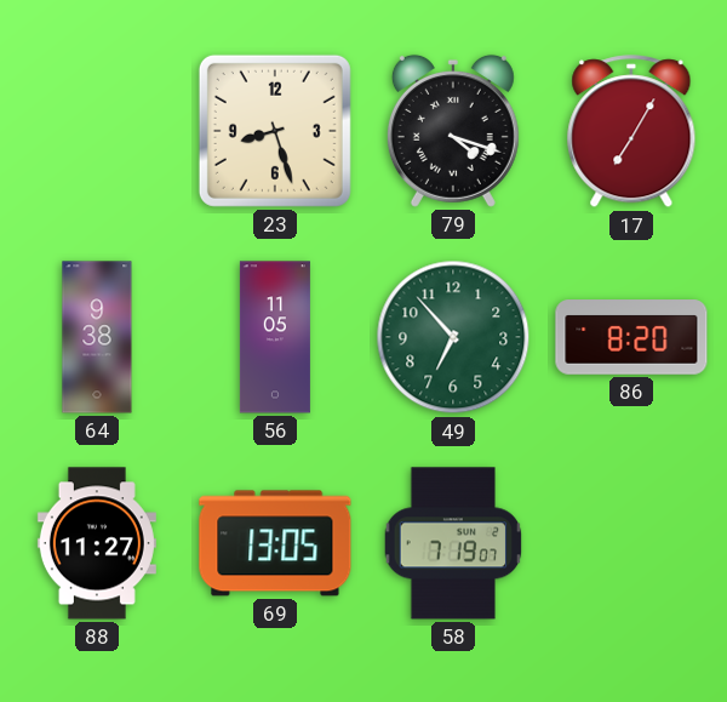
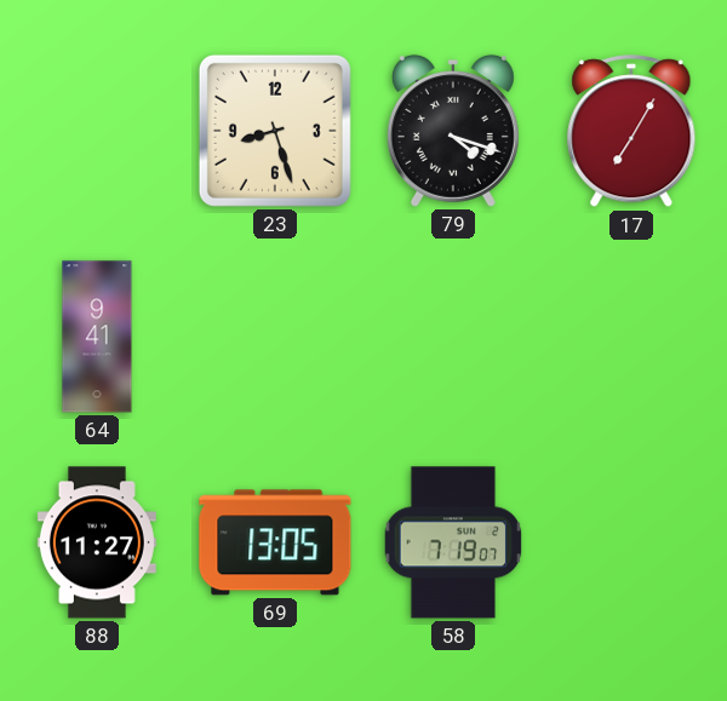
64: 9:38 -> 9:41 (97, 337)
56: 11:05 -> none (275, 337)
49: 6:53 -> none (453, 337)
86: 8:20 -> none (631, 337)
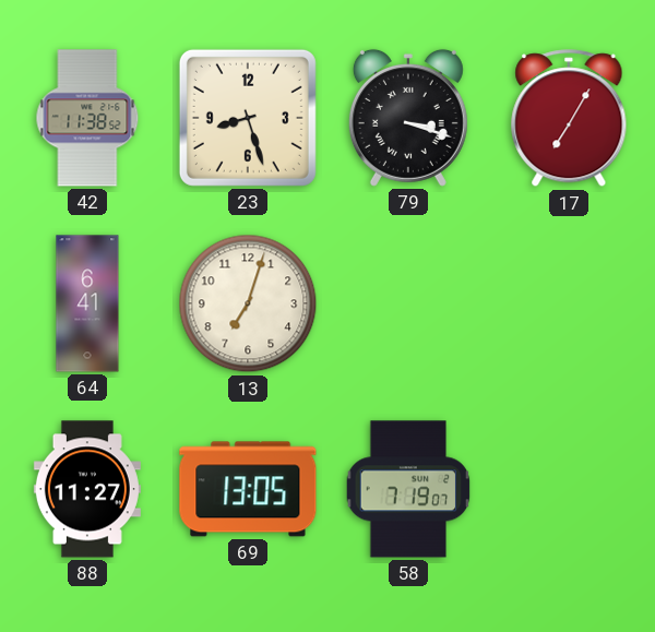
42: none -> 11:38 (87, 118)
79: 4:18 -> 3:18 (408, 118)
64: 9:41 -> 6:41 (87, 303)
13: none -> 7:03 (248, 303)
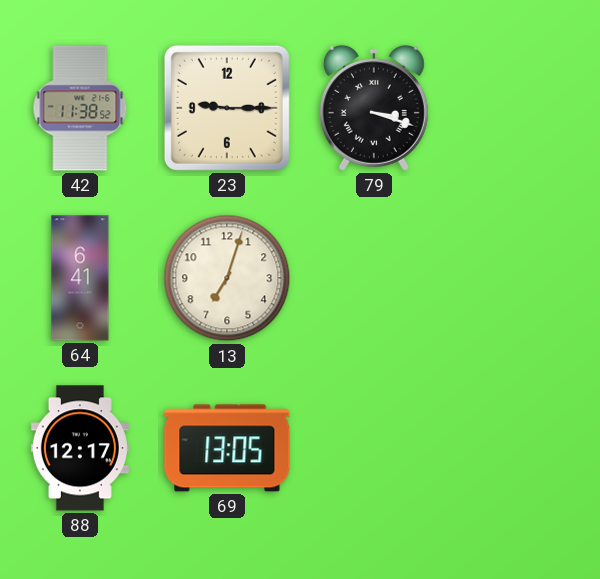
23: 8:27 -> 9:15 (227, 108)
17: 7:05 -> none (569, 119)
88: 11:27 -> 12:17 (80, 448)
58: 7:19 -> none (408, 489)
